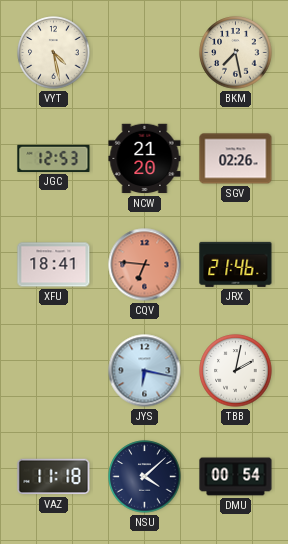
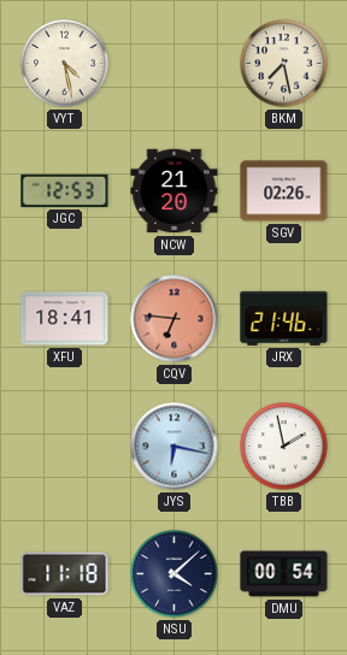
TBB: 2:02 -> 1:58 (284, 447)
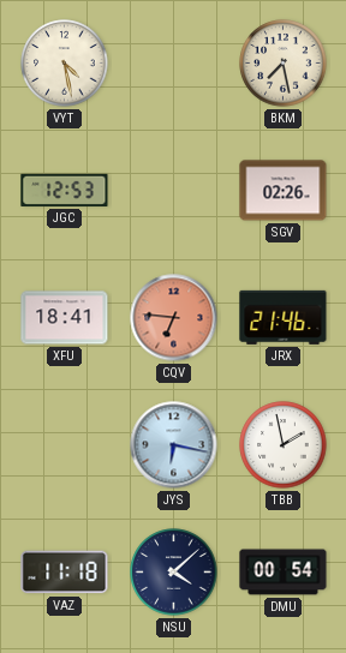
NCW: 21:20 -> none (175, 191)
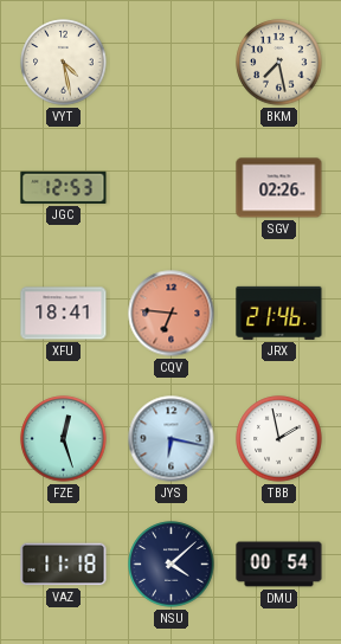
FZE: none -> 12:27 (64, 439)
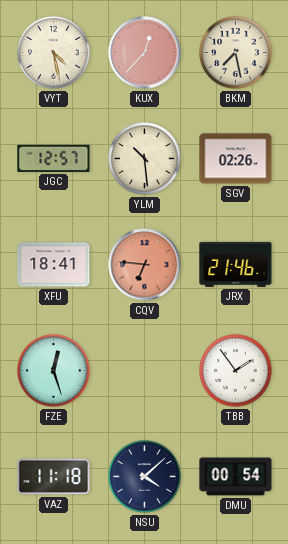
KUX: none -> 12:37 (145, 53)
JGC: 12:53 -> 12:57 (54, 158)
YLM: none -> 10:29 (145, 159)
JYS: 6:17 -> none (172, 439)
TBB: 1:58 -> 1:54 (236, 371)
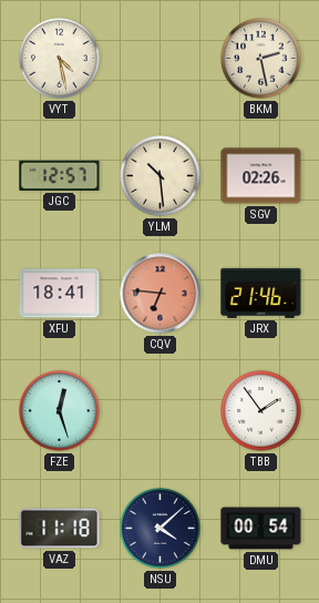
KUX: 12:37 -> none (145, 53)
BKM: 7:28 -> 2:28 (261, 59)
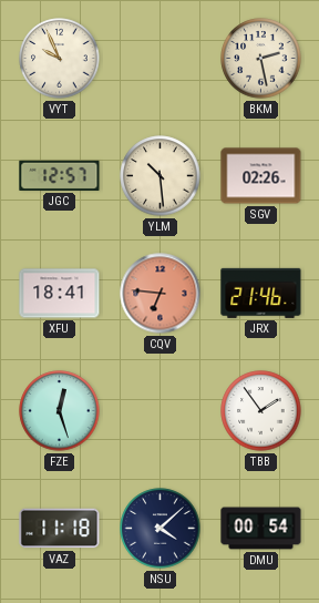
VYT: 4:28 -> 9:56 (60, 59)
